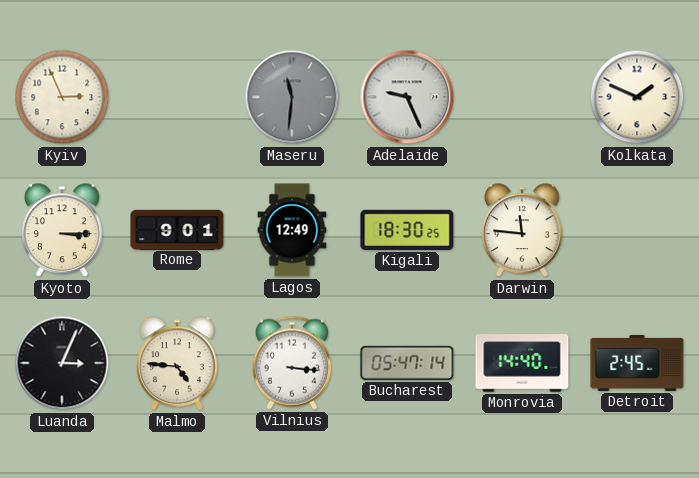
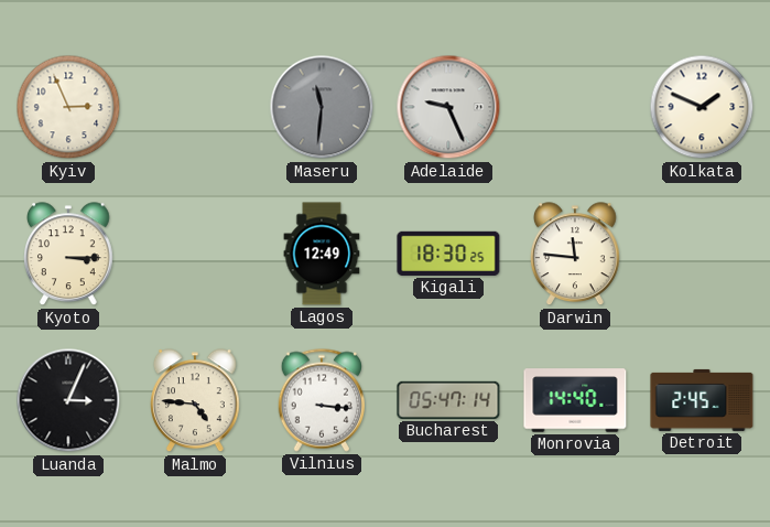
Rome: 9:01 -> none (177, 229)
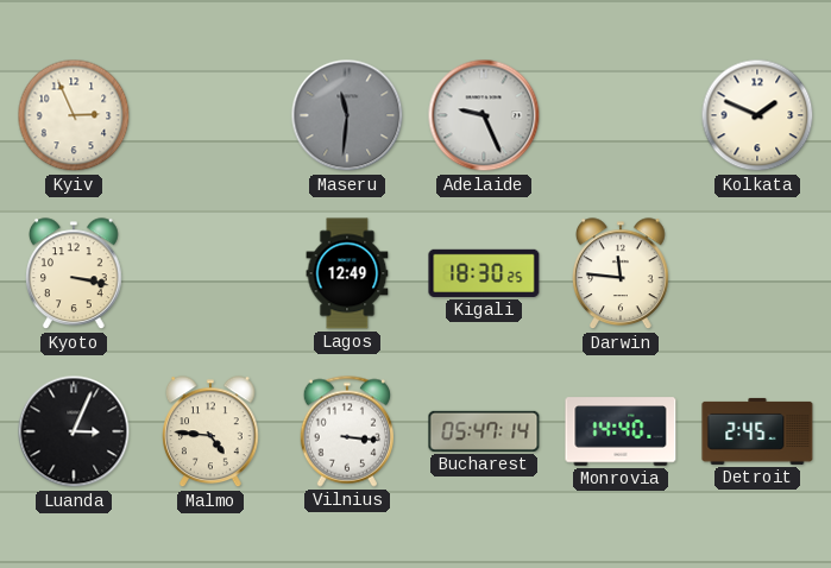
Kyoto: 3:15 -> 3:17 (75, 274)
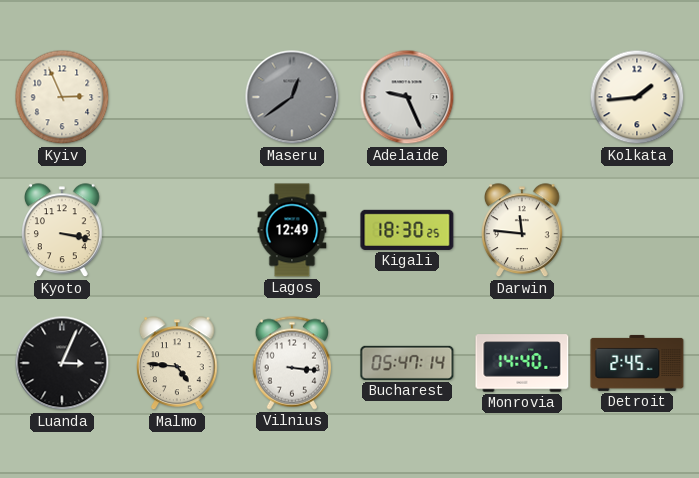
Maseru: 11:31 -> 12:39 (292, 97)
Kolkata: 1:49 -> 1:44 (637, 97)
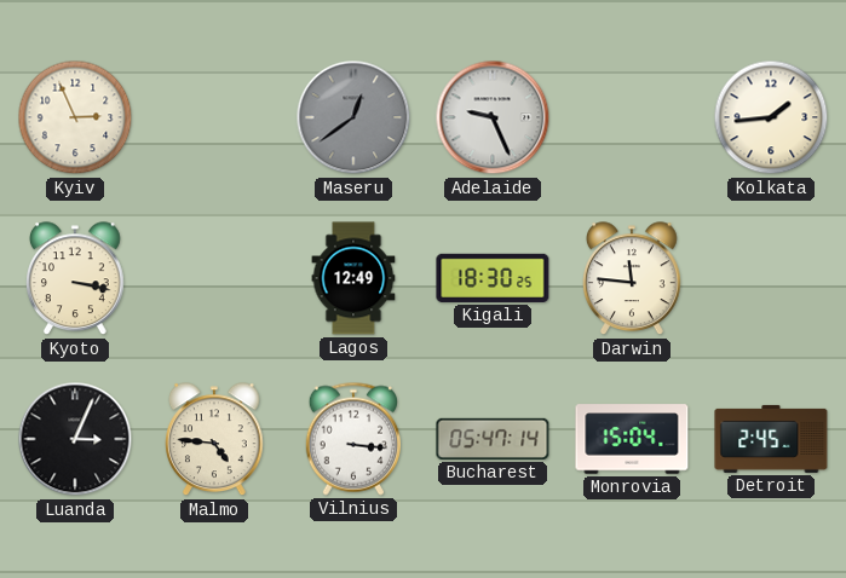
Monrovia: 14:40 -> 15:04 (632, 439)
